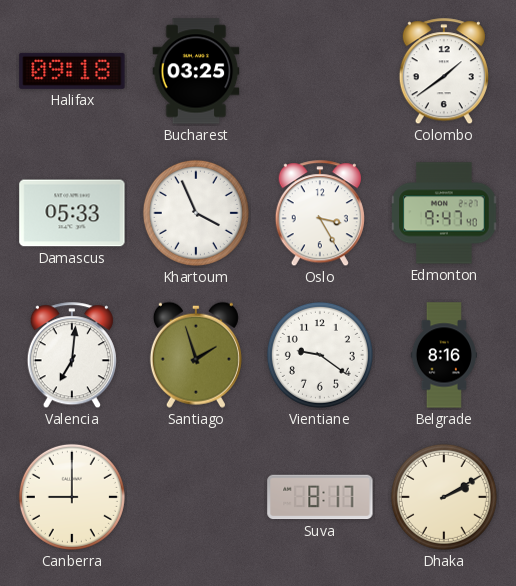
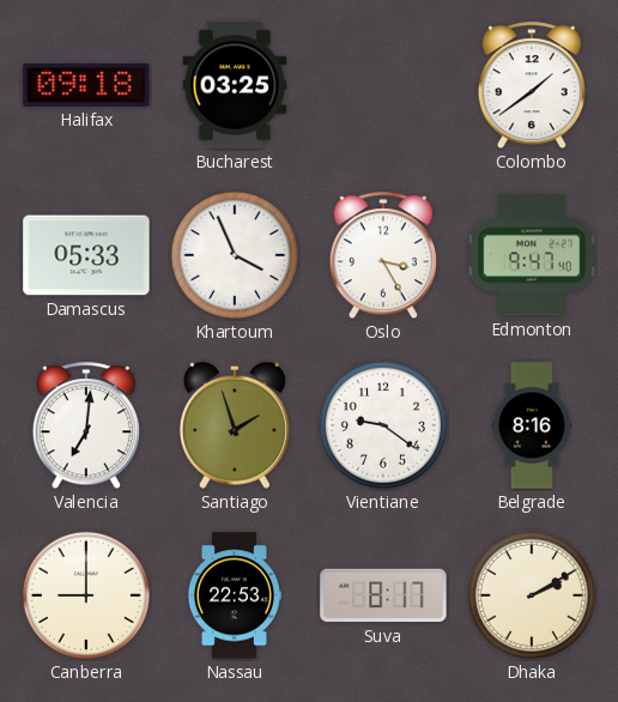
Nassau: none -> 22:53 (234, 595)
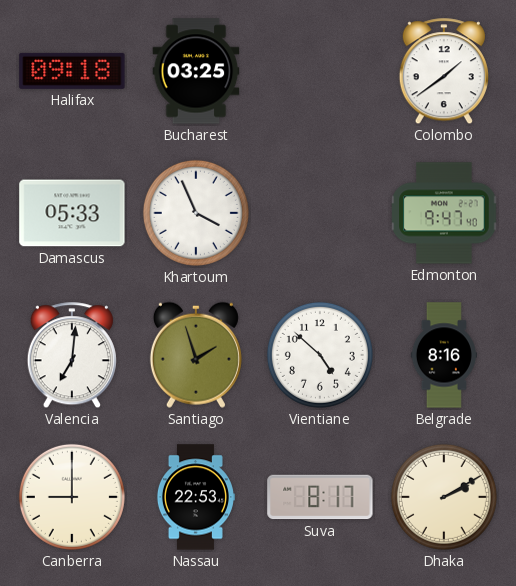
Oslo: 3:25 -> none (383, 256)
Vientiane: 9:21 -> 4:52 (320, 355)
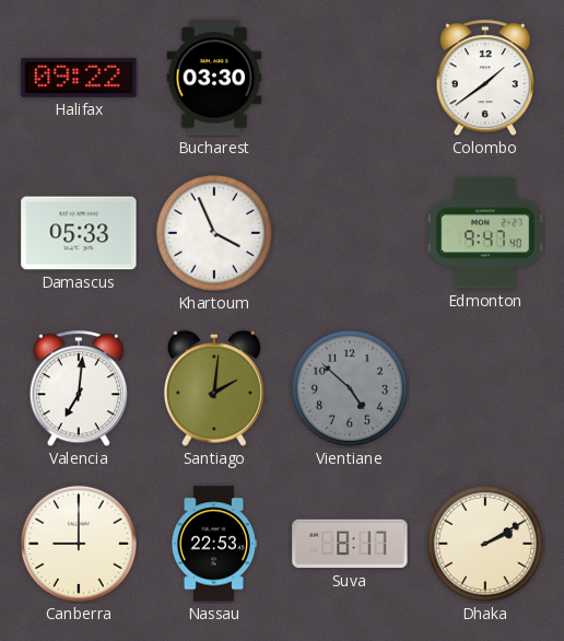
Halifax: 09:18 -> 09:22 (79, 78)
Bucharest: 03:25 -> 03:30 (214, 78)
Santiago: 1:57 -> 2:01 (214, 388)
Vientiane dial: white -> grey (350, 388)
Belgrade: 8:16 -> none (443, 355)
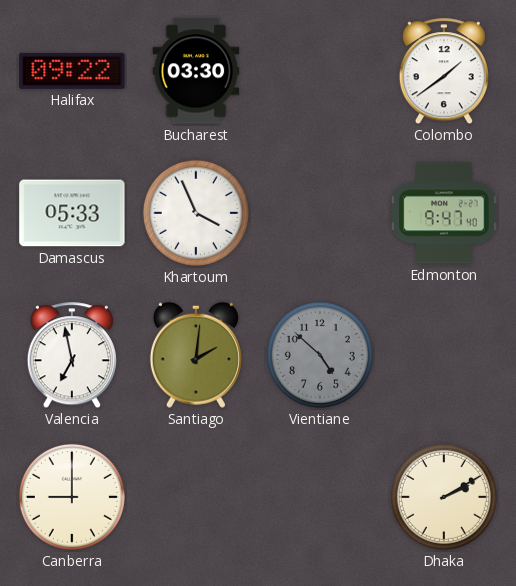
Valencia: 7:01 -> 6:58 (72, 356)
Nassau: 22:53 -> none (213, 544)
Suva: 8:17 -> none (350, 544)
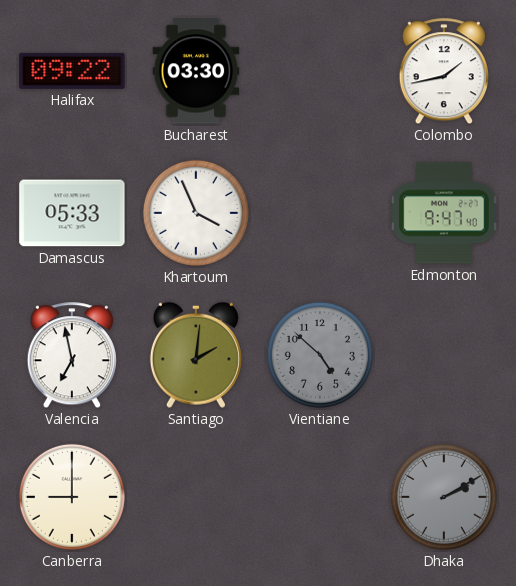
Colombo: 1:39 -> 1:43 (444, 72)
Dhaka dial: cream -> grey (444, 497)
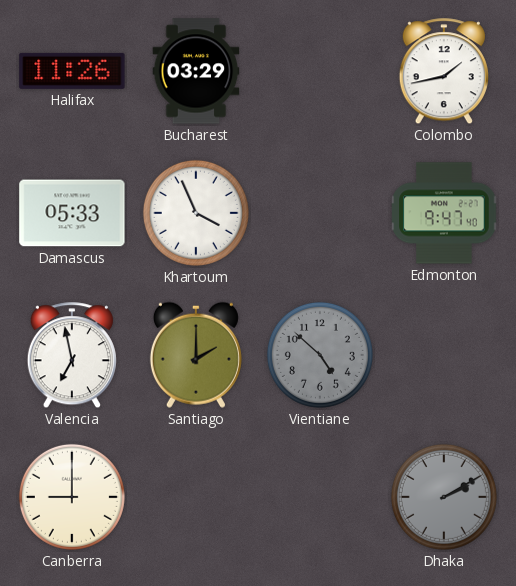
Halifax: 09:22 -> 11:26 (72, 71)
Bucharest: 03:30 -> 03:29 (196, 71)
Santiago: 2:01 -> 2:00 (196, 355)
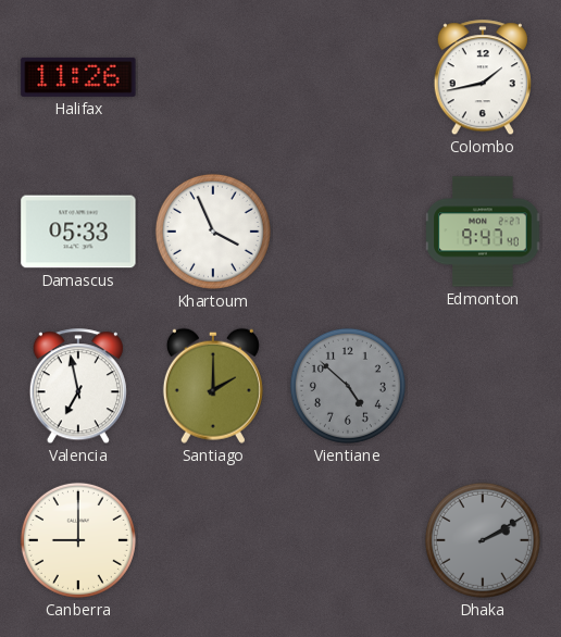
Bucharest: 03:29 -> none (196, 71)
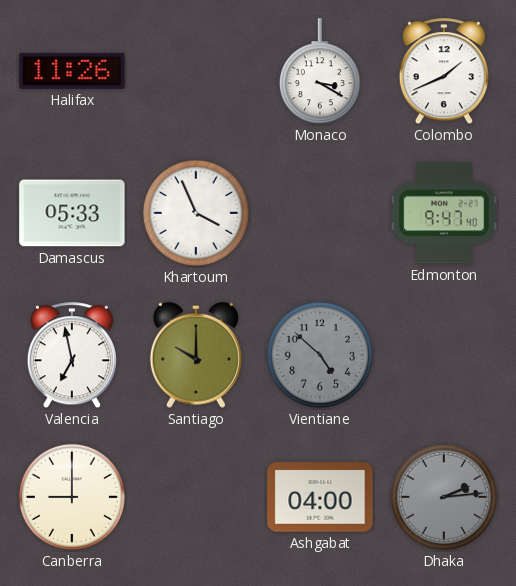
Monaco: none -> 3:20 (320, 72)
Colombo: 1:43 -> 1:41 (444, 72)
Santiago: 2:00 -> 10:00 (196, 355)
Ashgabat: none -> 04:00 (320, 497)
Dhaka: 2:10 -> 2:14 (444, 497)
